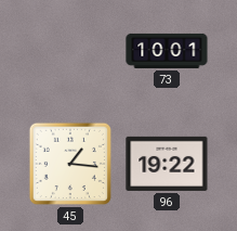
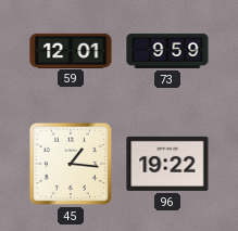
59: none -> 12:01 (71, 50)
73: 10:01 -> 9:59 (167, 51)
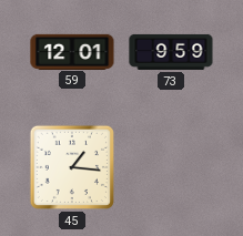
96: 19:22 -> none (167, 164)
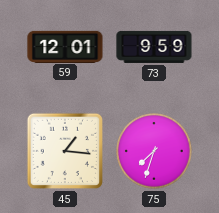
75: none -> 7:33 (155, 152)
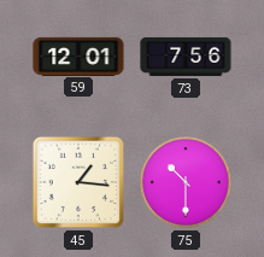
73: 9:59 -> 7:56 (186, 57)
75: 7:33 -> 10:30 (187, 183)
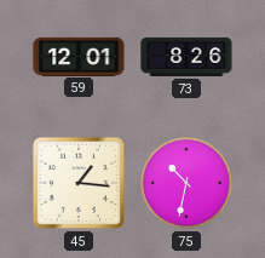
73: 7:56 -> 8:26 (186, 57)
75: 10:30 -> 10:32 (188, 184)
